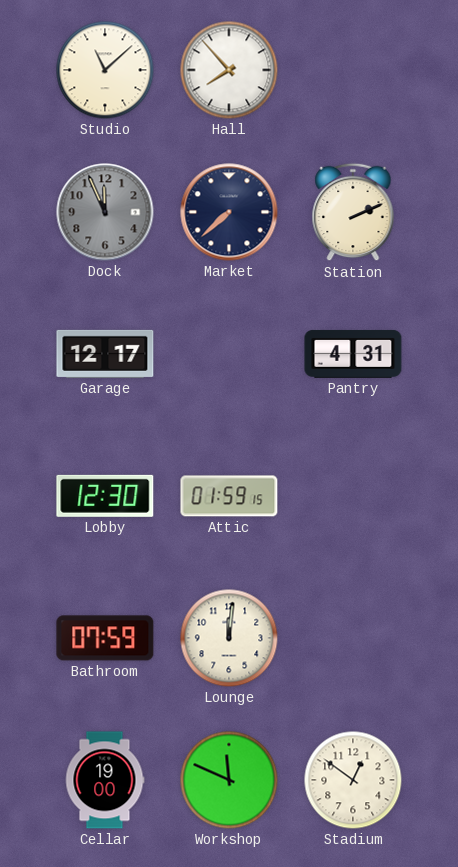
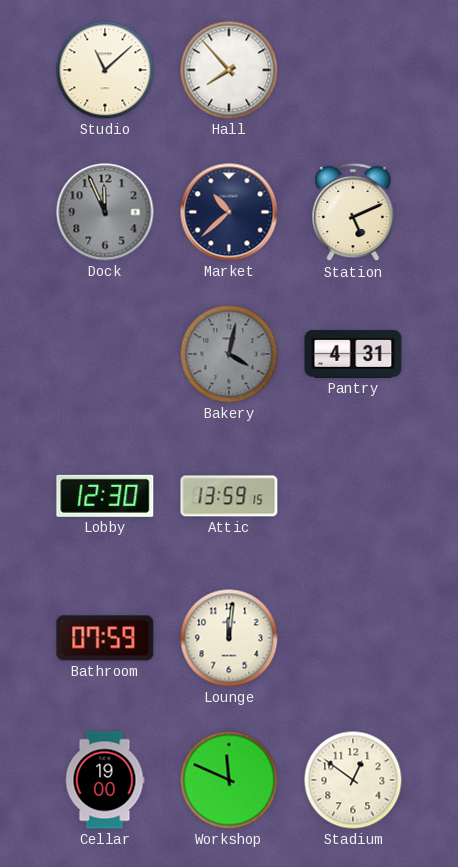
Market: 7:38 -> 10:38 (229, 212)
Station: 2:11 -> 5:11 (353, 212)
Garage: 12:17 -> none (105, 354)
Bakery: none -> 4:02 (229, 354)
Attic: 01:59 -> 13:59 (229, 496)
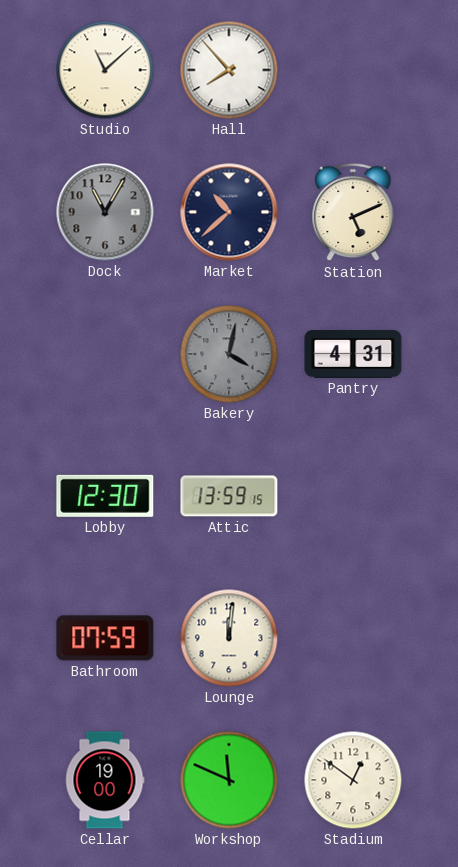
Dock: 11:56 -> 11:05 (105, 212)
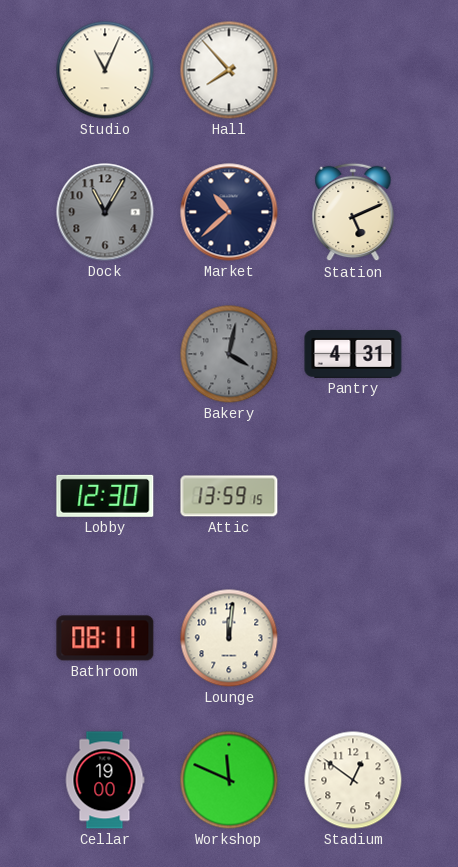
Studio: 11:08 -> 11:04 (105, 70)
Bathroom: 07:59 -> 08:11 (105, 638)
